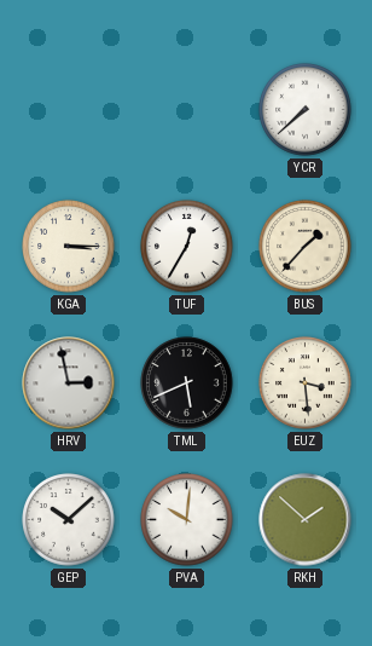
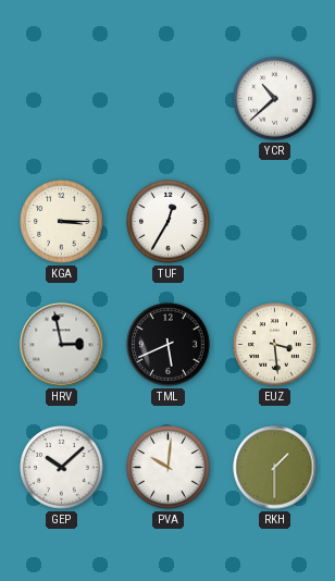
YCR: 7:38 -> 10:38 (275, 99)
BUS: 1:37 -> none (306, 247)
RKH: 1:52 -> 1:30 (275, 468)
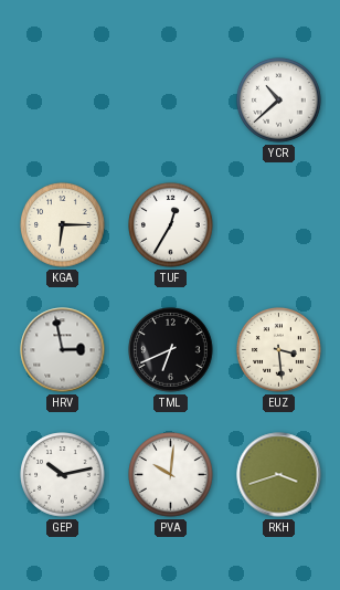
KGA: 3:15 -> 6:15 (63, 225)
TML: 5:41 -> 6:41 (171, 350)
GEP: 10:08 -> 10:13 (63, 475)
RKH: 1:30 -> 3:42 (279, 475)
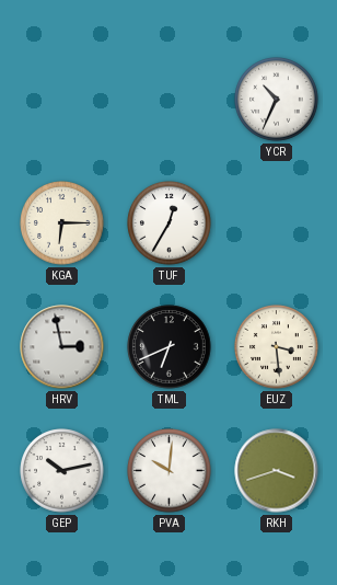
YCR: 10:38 -> 10:34 (277, 100)
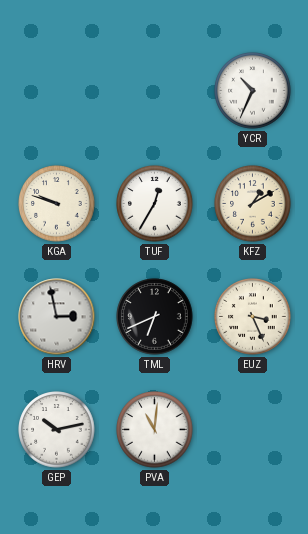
KGA: 6:15 -> 9:48 (57, 204)
KFZ: none -> 1:10 (253, 204)
EUZ: 3:29 -> 3:26 (253, 317)
PVA: 10:01 -> 11:01 (155, 430)
RKH: 3:42 -> none (277, 471)
